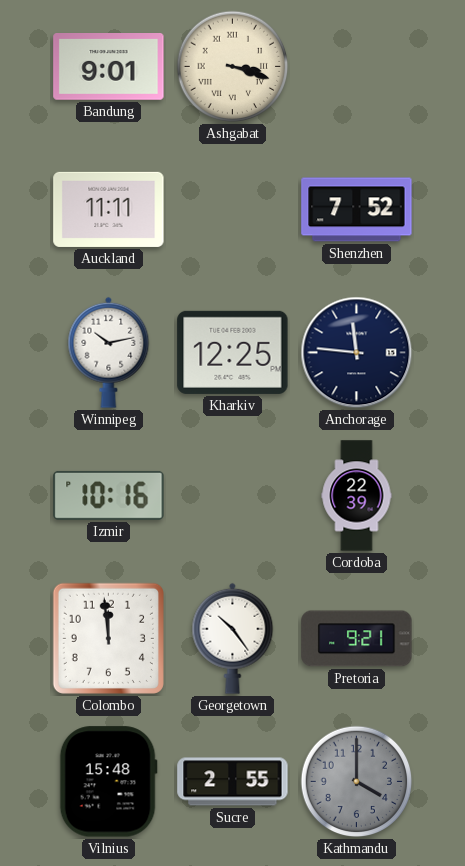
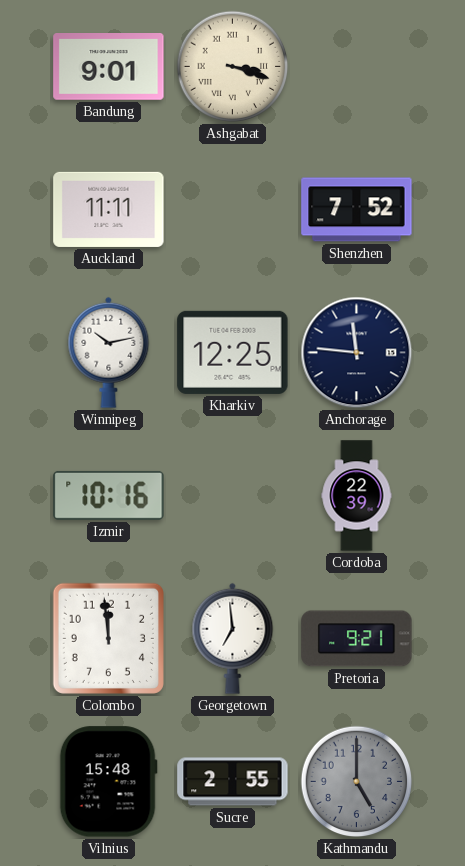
Georgetown: 10:24 -> 6:59 (233, 638)
Kathmandu: 4:00 -> 5:00 (357, 782)
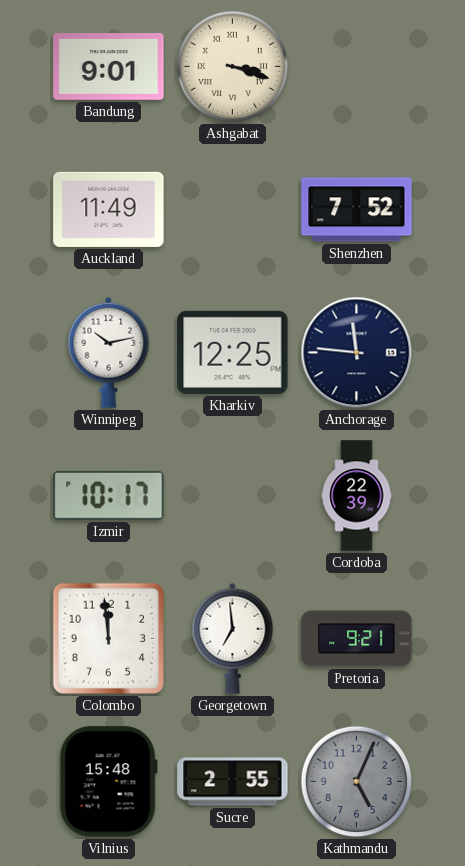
Auckland: 11:11 -> 11:49 (109, 209)
Izmir: 10:16 -> 10:17 (109, 495)
Kathmandu: 5:00 -> 5:04 (357, 782)
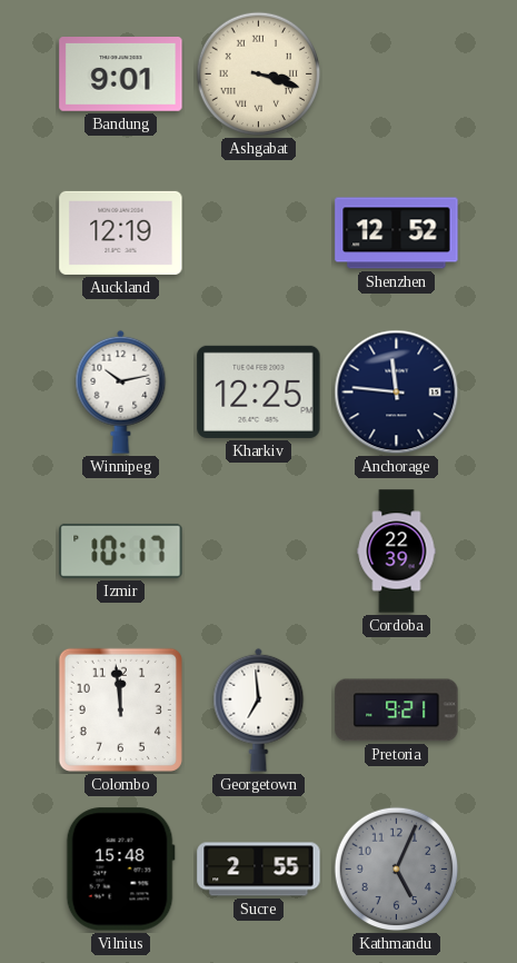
Auckland: 11:49 -> 12:19 (121, 232)
Shenzhen: 7:52 -> 12:52 (397, 234)
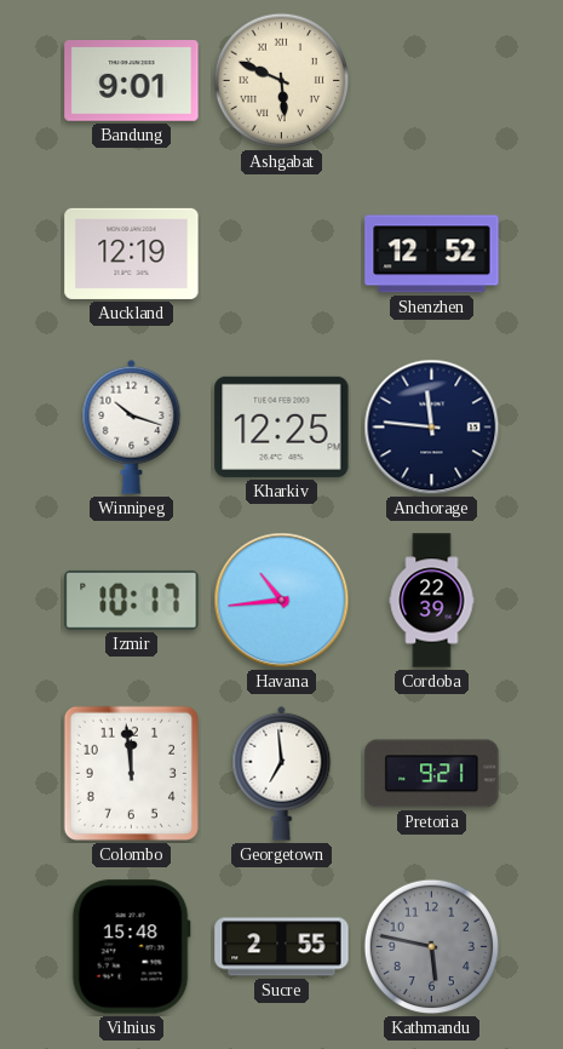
Ashgabat: 3:18 -> 5:49 (282, 81)
Winnipeg: 10:13 -> 10:18 (132, 426)
Havana: none -> 10:44 (282, 601)
Kathmandu: 5:04 -> 5:47 (432, 947)
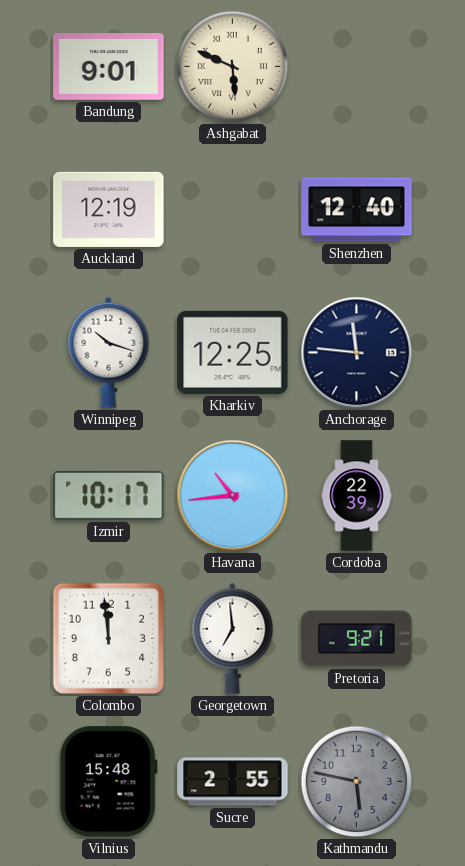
Shenzhen: 12:52 -> 12:40 (357, 210)
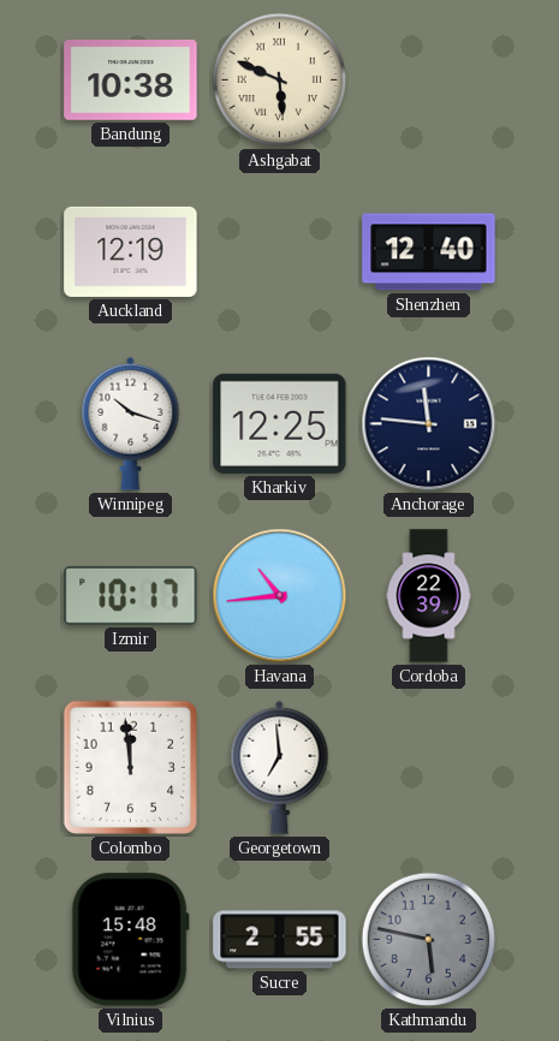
Bandung: 9:01 -> 10:38 (131, 81)
Pretoria: 9:21 -> none (357, 639)
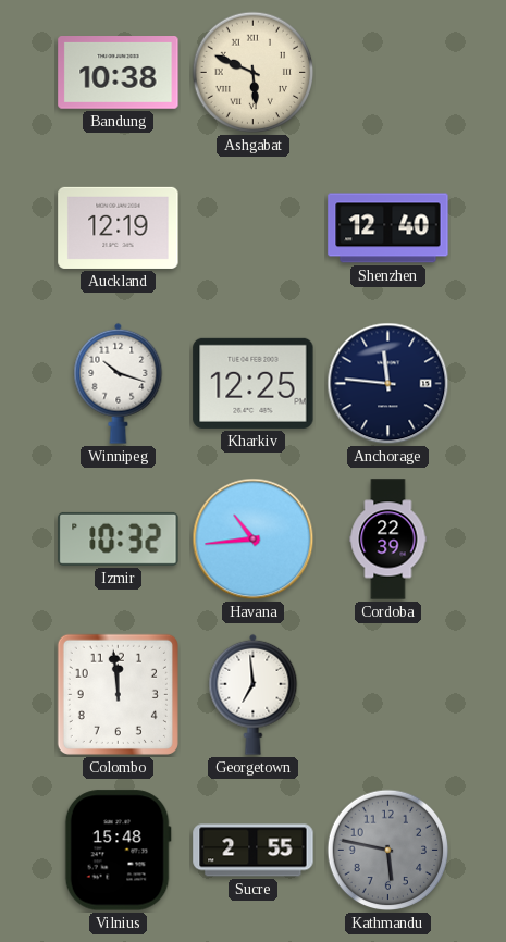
Izmir: 10:17 -> 10:32 (119, 538)
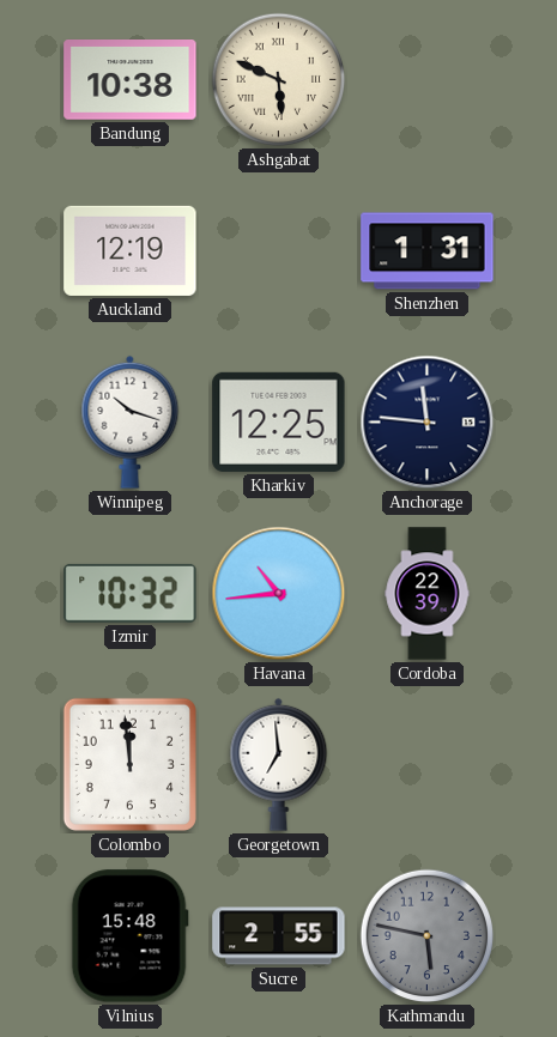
Shenzhen: 12:40 -> 1:31 (428, 251)
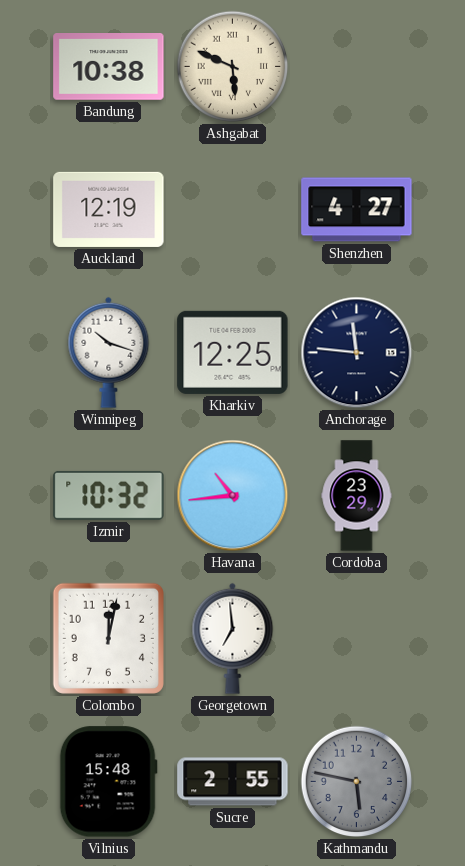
Shenzhen: 1:31 -> 4:27 (357, 210)
Cordoba: 22:39 -> 23:29 (357, 496)
Colombo: 11:59 -> 12:02 (108, 638)
